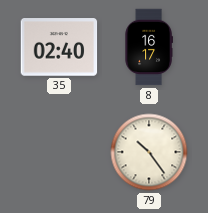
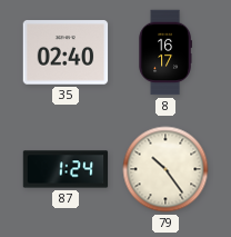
87: none -> 1:24 (66, 169)
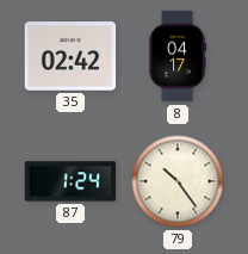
35: 02:40 -> 02:42 (70, 56)
8: 16:17 -> 04:17 (178, 56)
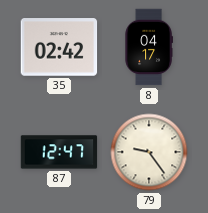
87: 1:24 -> 12:47 (59, 152)
79: 10:24 -> 9:24 (149, 152)
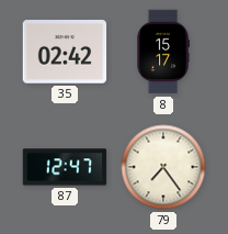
8: 04:17 -> 15:17 (163, 52)
79: 9:24 -> 7:24 (163, 167)
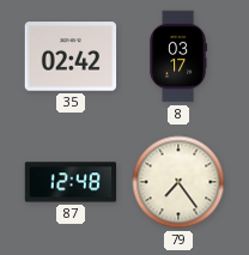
8: 15:17 -> 03:17 (178, 56)
87: 12:47 -> 12:48 (71, 182)
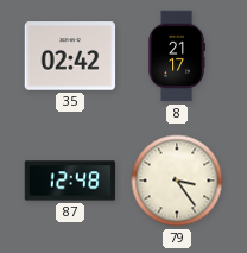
8: 03:17 -> 21:17 (177, 56)
79: 7:24 -> 3:24 (177, 181)
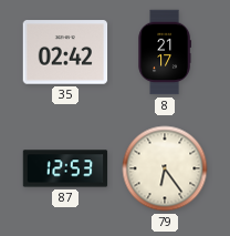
87: 12:48 -> 12:53 (65, 168)
79: 3:24 -> 6:24 (165, 168)
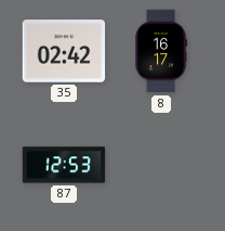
8: 21:17 -> 16:17 (161, 51)
79: 6:24 -> none (165, 168)
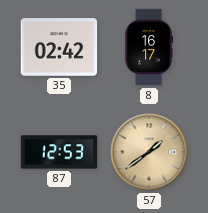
57: none -> 1:39 (149, 152)
